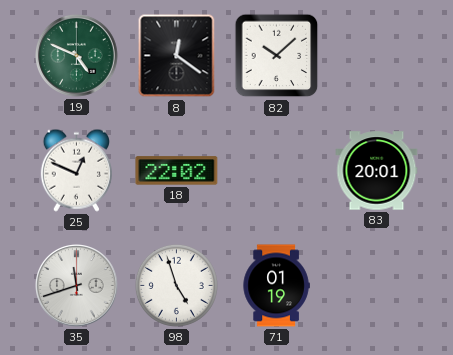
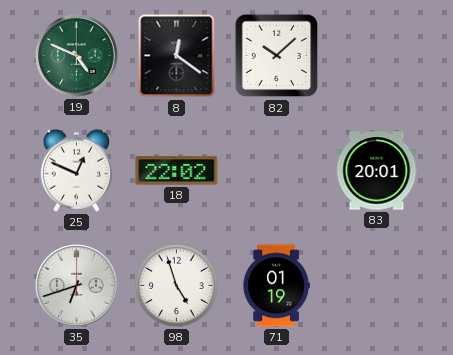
35: 11:42 -> 6:42 (77, 286)
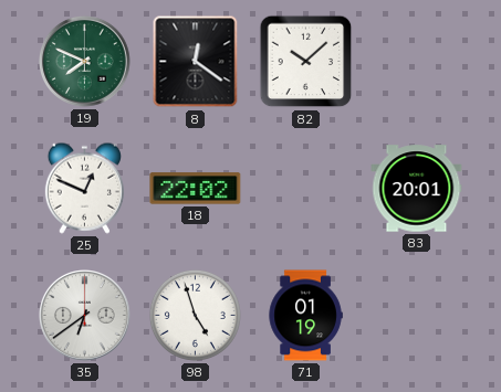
19: 4:49 -> 7:49 (85, 62)
35: 6:42 -> 6:39 (85, 316)
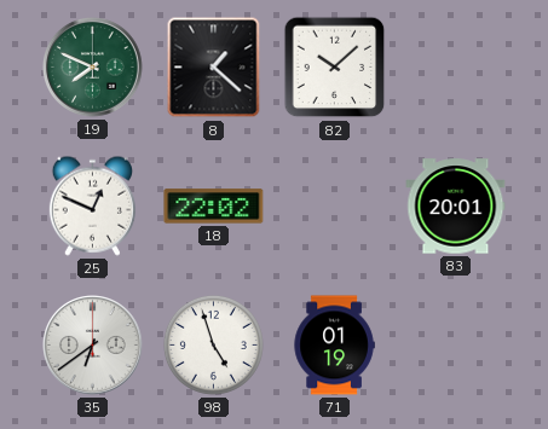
8: 12:21 -> 1:22 (214, 68)
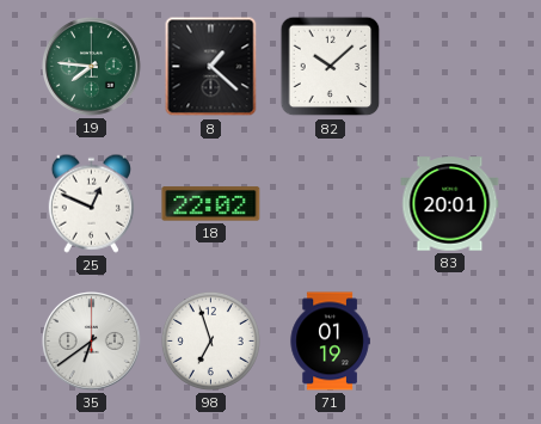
19: 7:49 -> 7:46 (92, 67)
98: 4:57 -> 6:57 (210, 340)
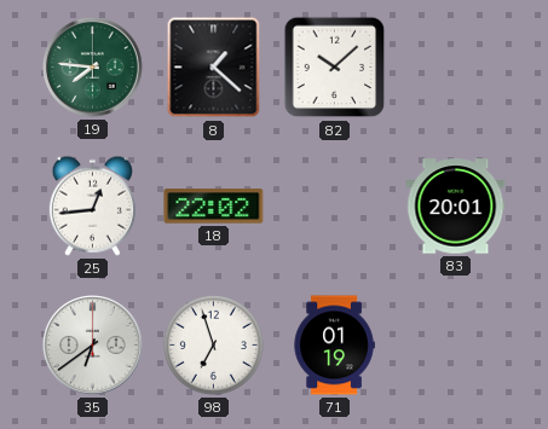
25: 12:49 -> 12:44 (92, 205)
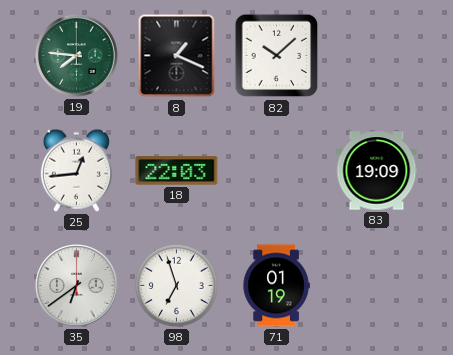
8: 1:22 -> 1:19 (177, 56)
18: 22:02 -> 22:03 (177, 171)
83: 20:01 -> 19:09 (377, 171)
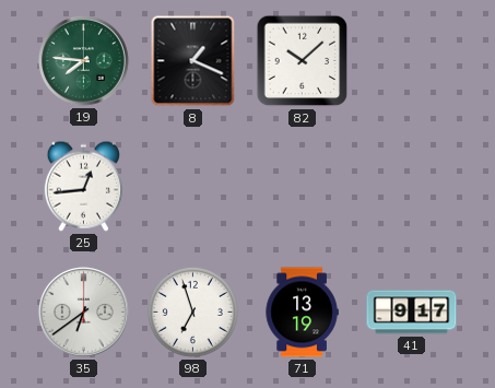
18: 22:03 -> none (177, 171)
83: 19:09 -> none (377, 171)
71: 01:19 -> 13:19 (302, 313)
41: none -> 9:17 (412, 313)
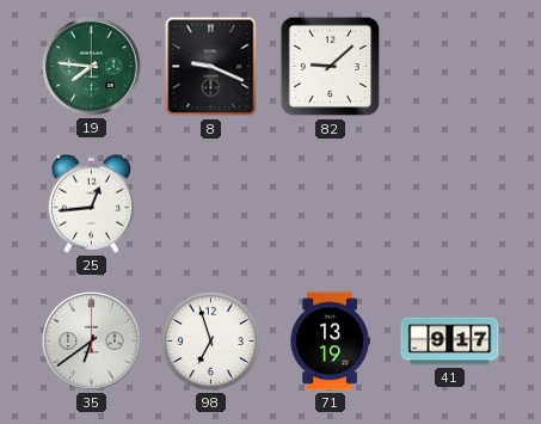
8: 1:19 -> 9:19 (211, 67)
82: 10:08 -> 9:08 (331, 67)
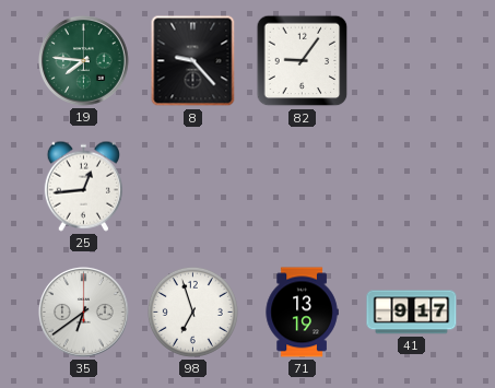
8: 9:19 -> 9:23 (193, 61)
82: 9:08 -> 9:06 (303, 61)
